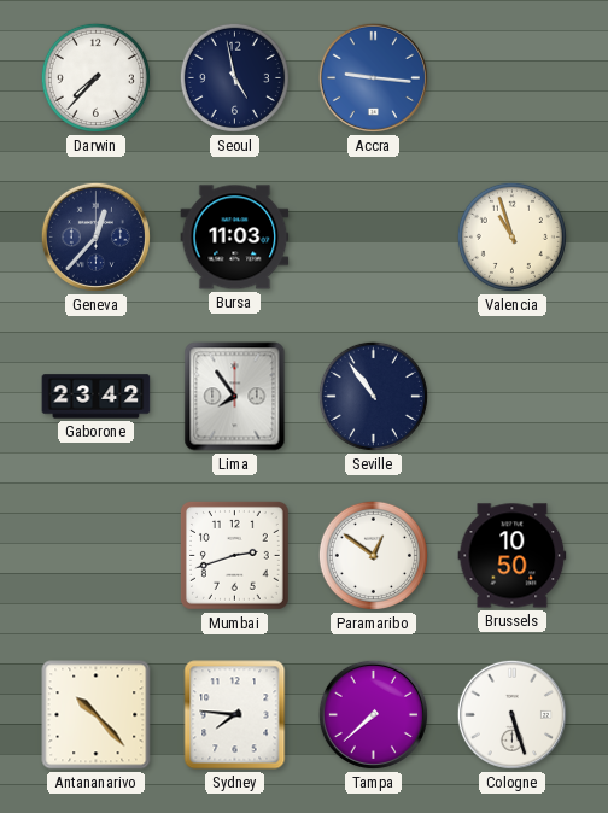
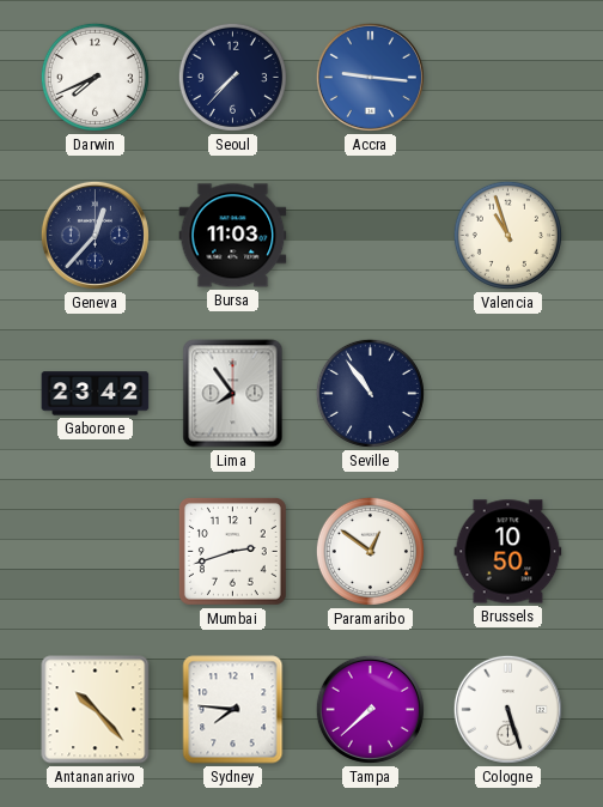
Darwin: 7:37 -> 7:41 (95, 77)
Seoul: 4:58 -> 7:37 (232, 77)
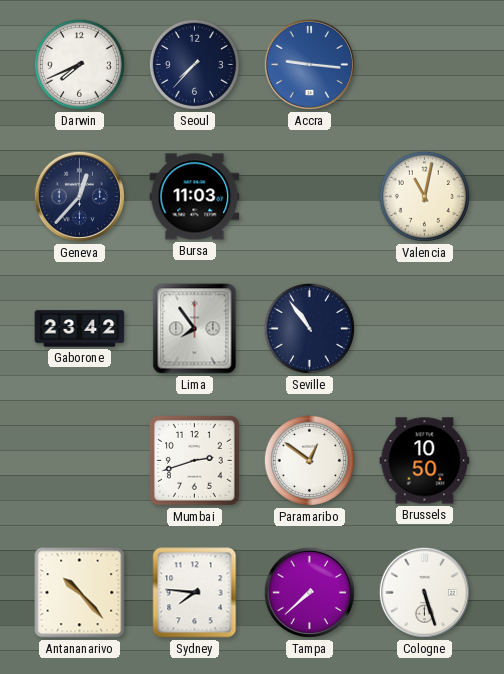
Valencia: 10:57 -> 11:02 (424, 196)
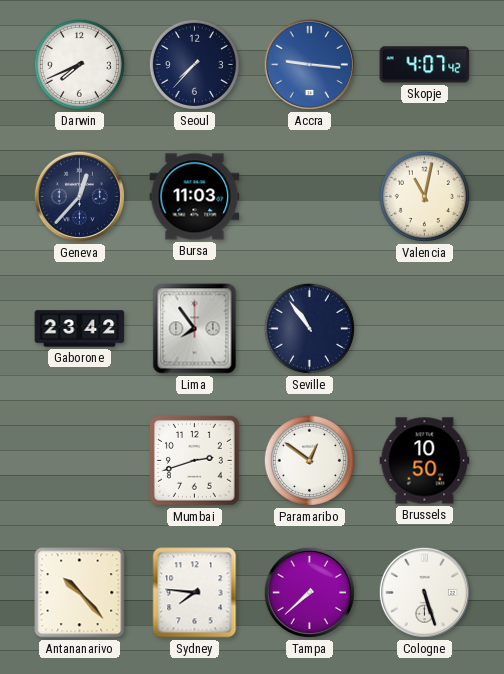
Skopje: none -> 4:07 (425, 65)
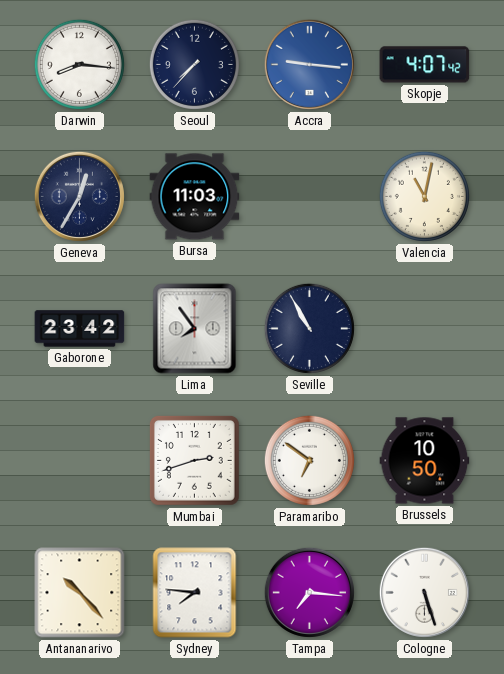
Darwin: 7:41 -> 8:16 (79, 64)
Geneva: 12:37 -> 12:35 (79, 196)
Seville: 10:54 -> 10:55 (309, 328)
Paramaribo: 12:51 -> 6:51 (309, 460)
Tampa: 7:38 -> 7:16 (309, 592)
